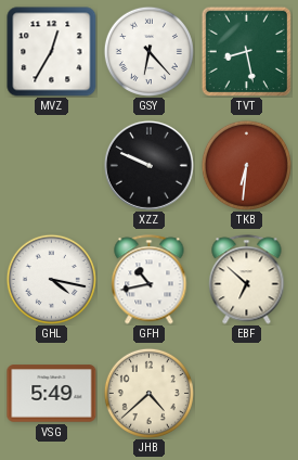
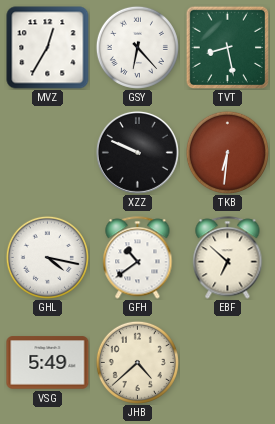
GFH: 10:43 -> 10:39 (138, 258)
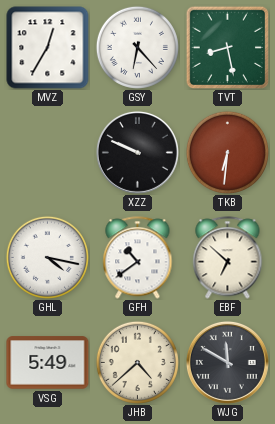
WJG: none -> 11:50 (227, 362)
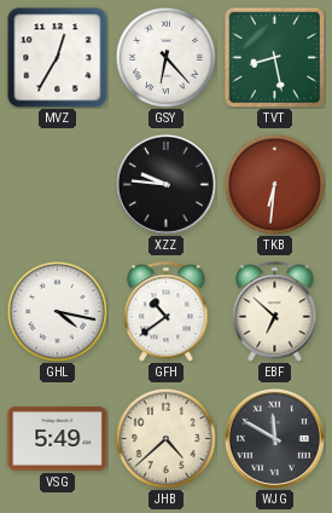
XZZ: 9:49 -> 9:46 (165, 184)
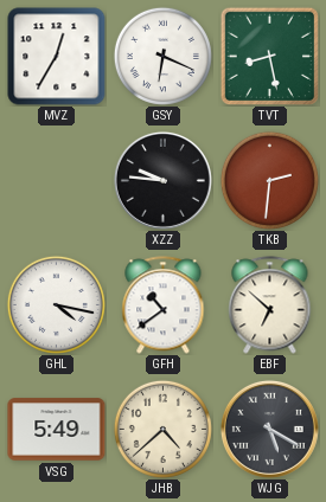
GSY: 6:23 -> 6:19 (162, 56)
TKB: 6:31 -> 2:31 (269, 180)
WJG: 11:50 -> 5:20 (269, 429)
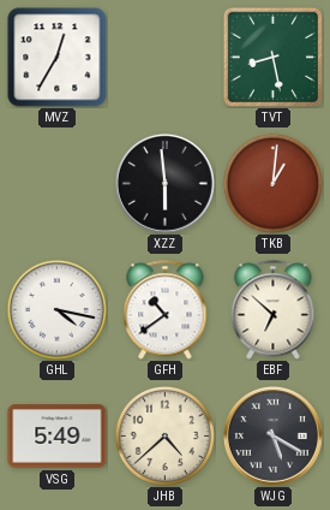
GSY: 6:19 -> none (162, 56)
XZZ: 9:46 -> 5:59 (164, 183)
TKB: 2:31 -> 1:01 (272, 183)
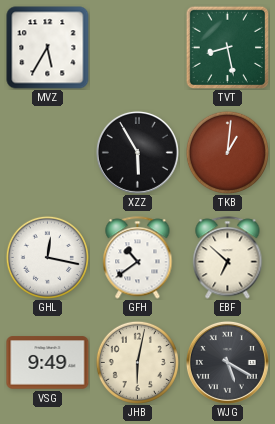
MVZ: 12:35 -> 5:35 (48, 48)
XZZ: 5:59 -> 5:55 (137, 152)
GHL: 4:17 -> 12:17 (47, 257)
VSG: 5:49 -> 9:49 (48, 363)
JHB: 4:38 -> 6:02 (137, 362)
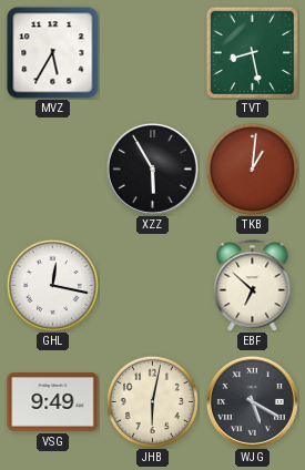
GFH: 10:39 -> none (138, 258)
